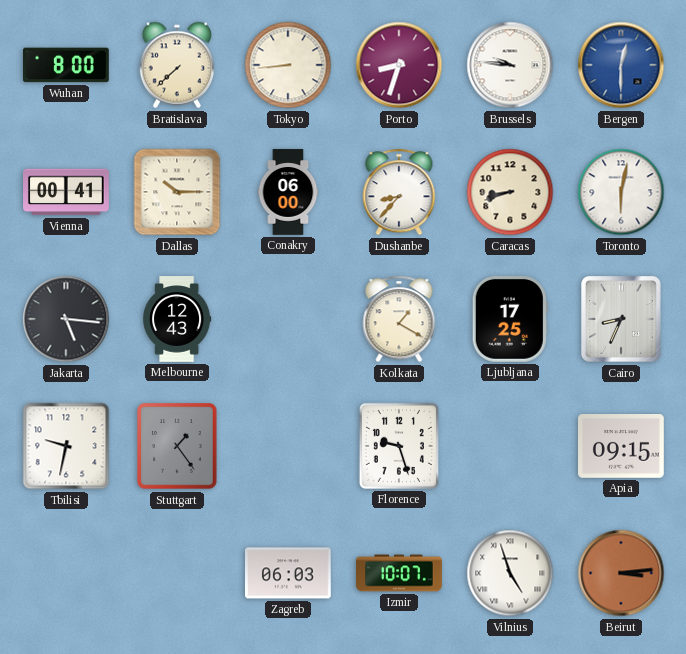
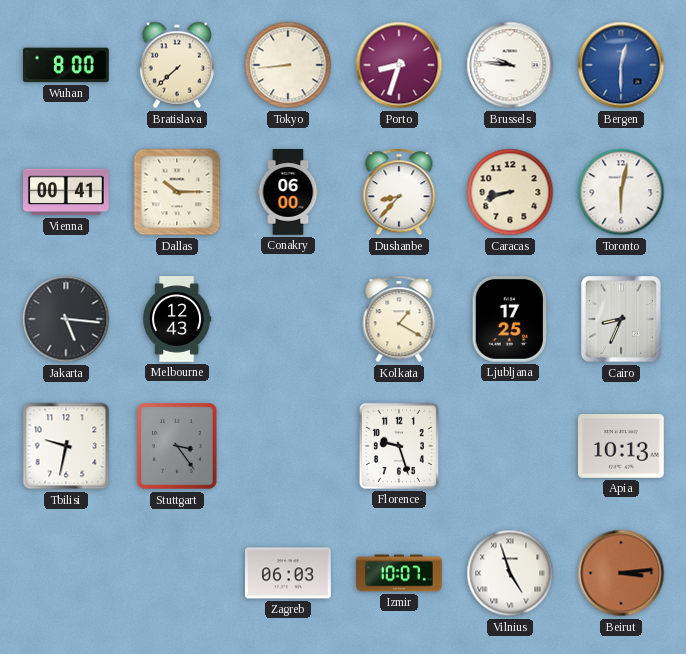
Stuttgart: 1:24 -> 3:24 (177, 446)
Apia: 09:15 -> 10:13 (622, 447)
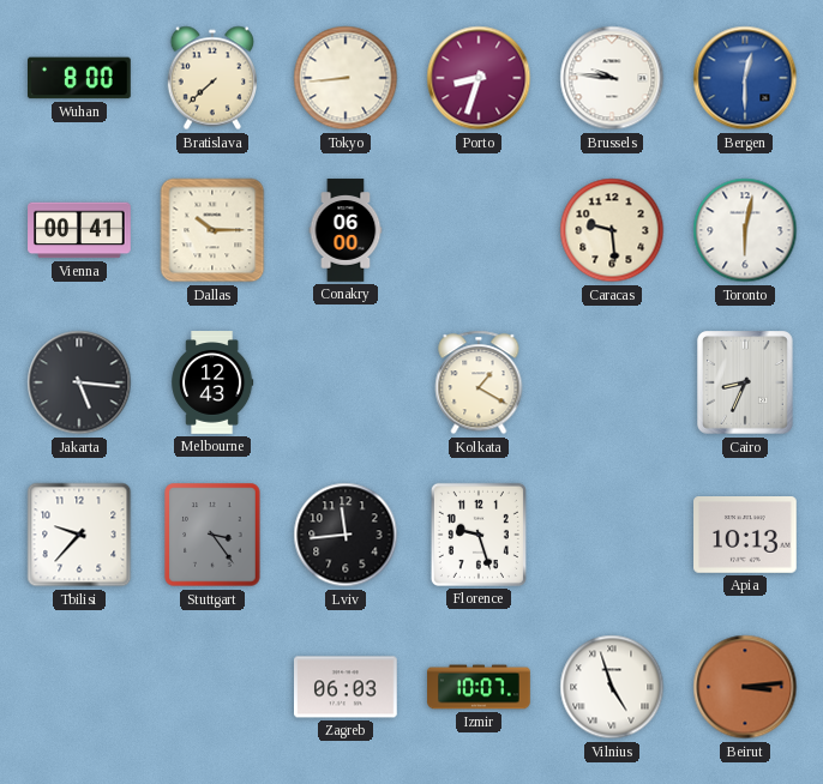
Dushanbe: 8:37 -> none (399, 192)
Caracas: 8:42 -> 9:29 (612, 230)
Ljubljana: 17:25 -> none (510, 320)
Tbilisi: 9:32 -> 9:37 (79, 535)
Lviv: none -> 11:44 (346, 535)
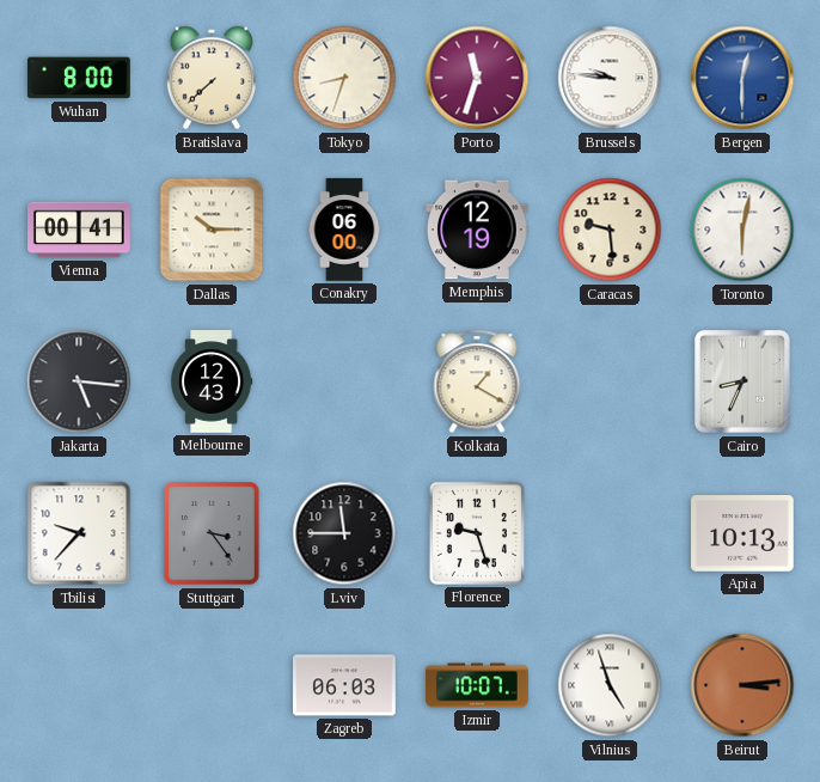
Tokyo: 8:44 -> 8:33 (344, 78)
Porto: 8:33 -> 11:33 (477, 78)
Memphis: none -> 12:19 (478, 230)
Lviv: 11:44 -> 11:45 (344, 533)
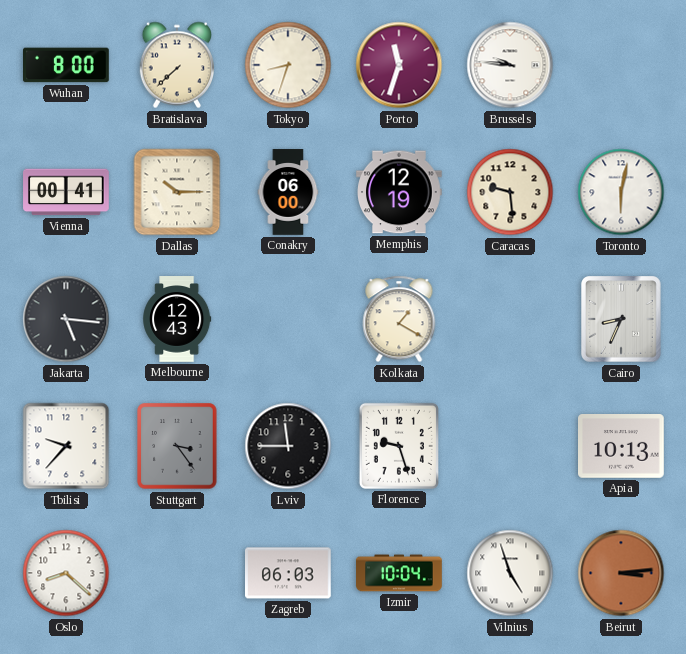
Bergen: 12:30 -> none (742, 78)
Oslo: none -> 8:22 (66, 573)
Izmir: 10:07 -> 10:04 (399, 573)
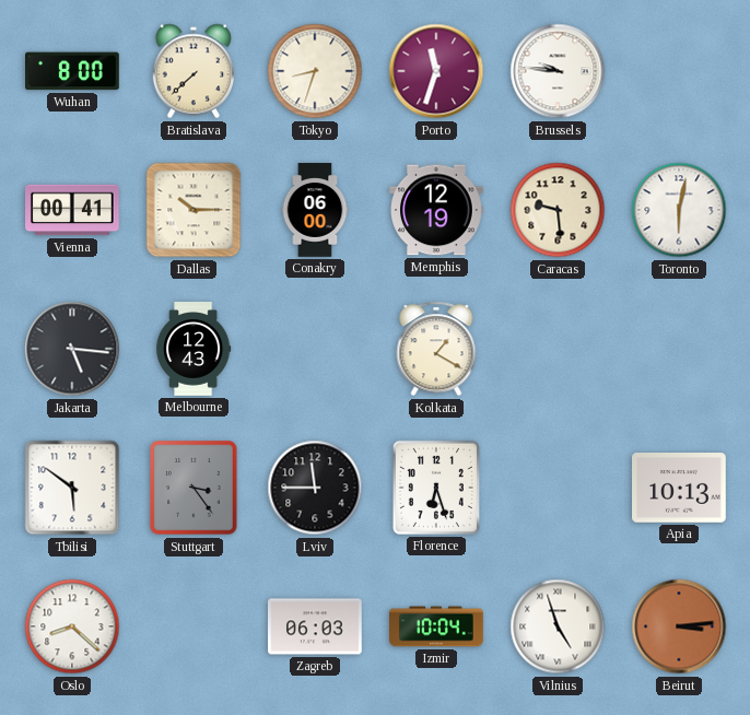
Cairo: 8:34 -> none (621, 319)
Tbilisi: 9:37 -> 5:51 (72, 488)
Florence: 9:27 -> 6:27 (436, 488)
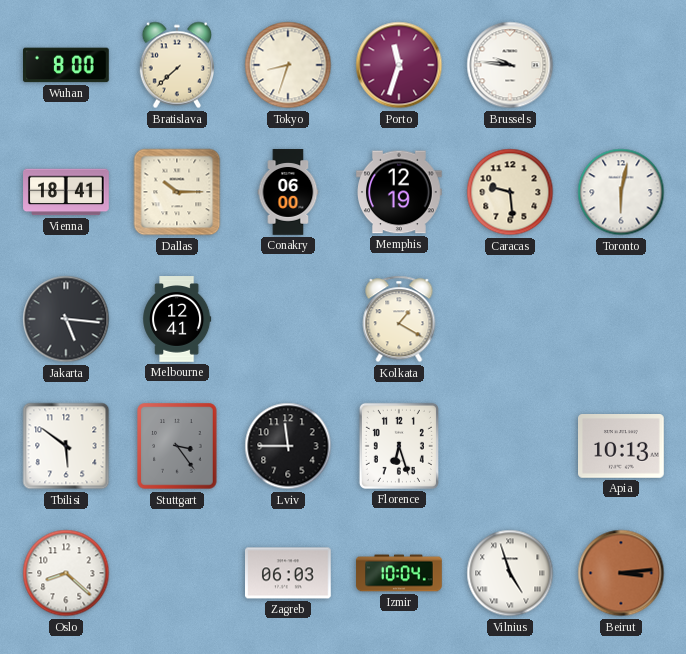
Vienna: 00:41 -> 18:41 (66, 192)
Melbourne: 12:43 -> 12:41 (177, 319)
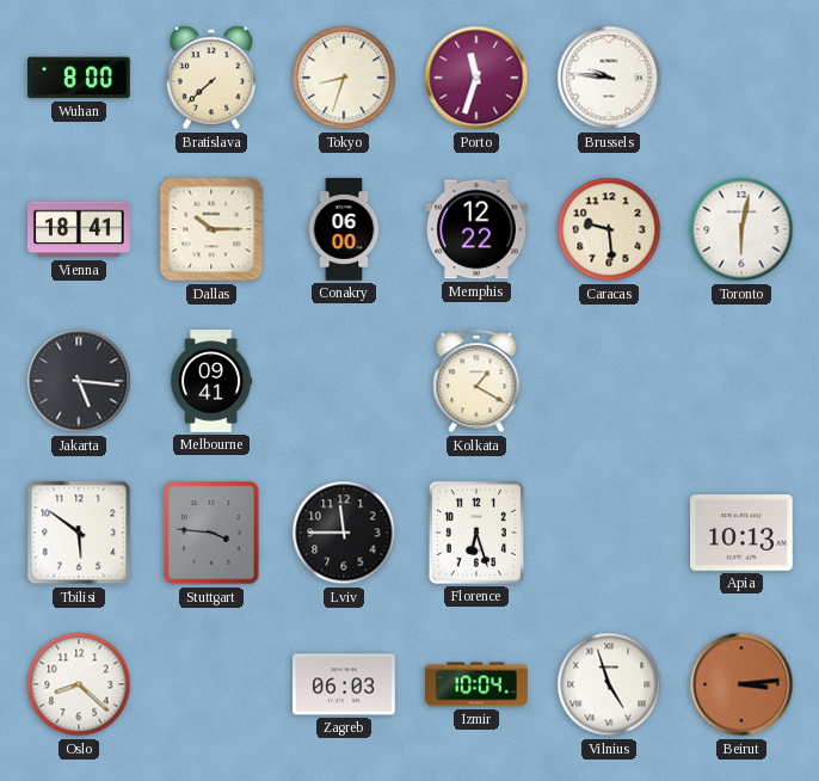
Memphis: 12:19 -> 12:22 (478, 229)
Melbourne: 12:41 -> 09:41 (211, 381)
Stuttgart: 3:24 -> 3:46 (211, 533)
